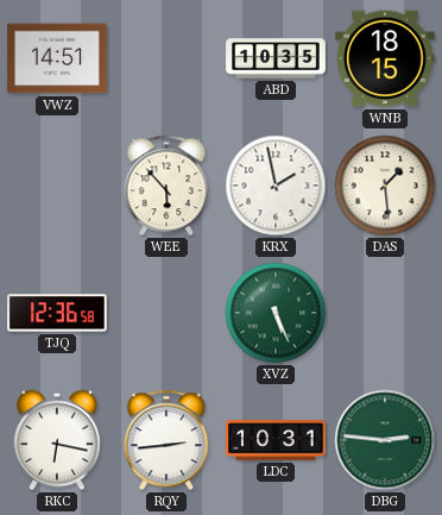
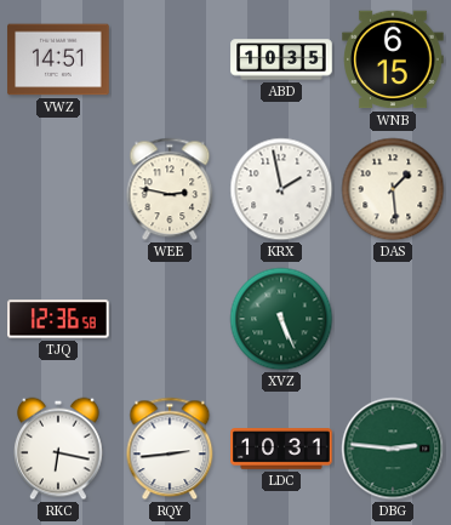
WNB: 18:15 -> 6:15 (393, 59)
WEE: 5:53 -> 2:47 (170, 189)
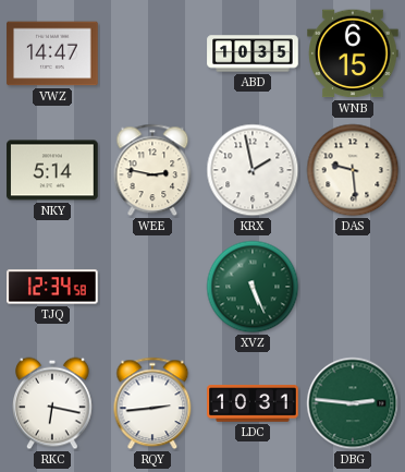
VWZ: 14:51 -> 14:47 (52, 53)
NKY: none -> 5:14 (52, 170)
DAS: 1:29 -> 9:29 (353, 170)
TJQ: 12:36 -> 12:34 (52, 287)
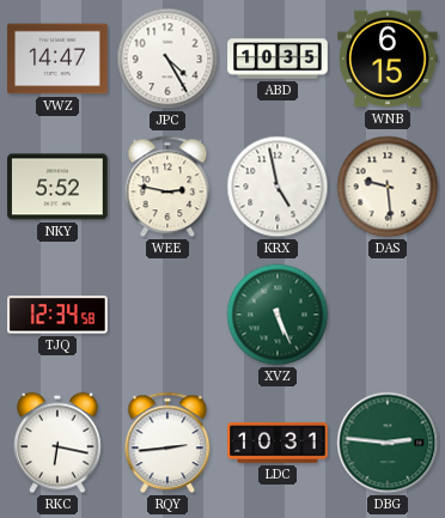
JPC: none -> 4:25 (167, 59)
NKY: 5:14 -> 5:52 (57, 187)
KRX: 1:58 -> 4:58 (278, 187)
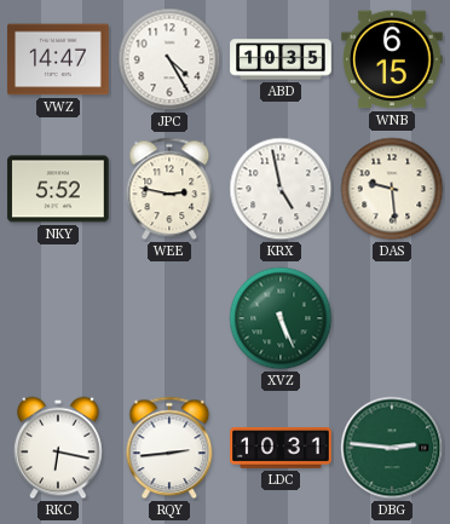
TJQ: 12:34 -> none (57, 315)
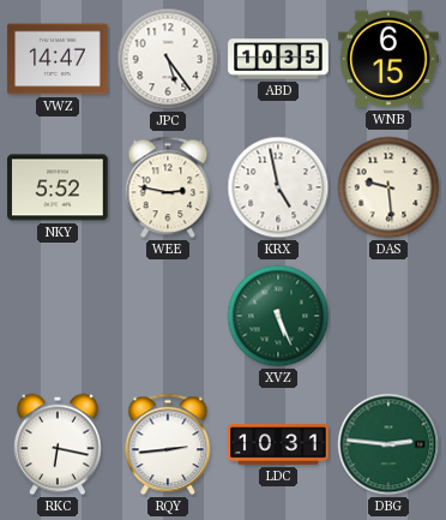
JPC: 4:25 -> 5:24 (168, 59)
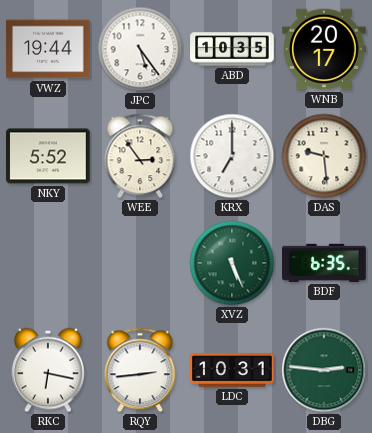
VWZ: 14:47 -> 19:44 (48, 49)
WNB: 6:15 -> 20:17 (324, 49)
WEE: 2:47 -> 2:54 (140, 156)
KRX: 4:58 -> 7:00 (232, 156)
BDF: none -> 6:35 (324, 263)
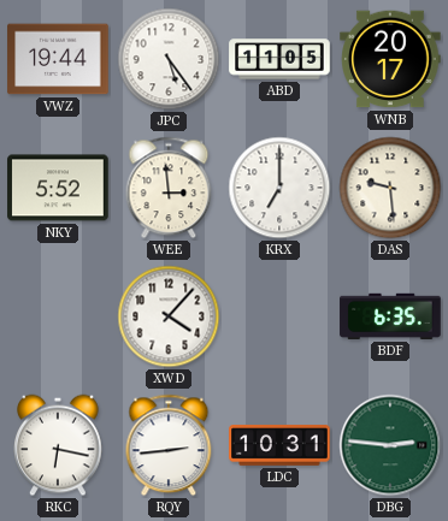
ABD: 10:35 -> 11:05 (279, 59)
WEE: 2:54 -> 2:59 (169, 188)
XWD: none -> 4:07 (169, 316)
XVZ: 5:26 -> none (232, 263)
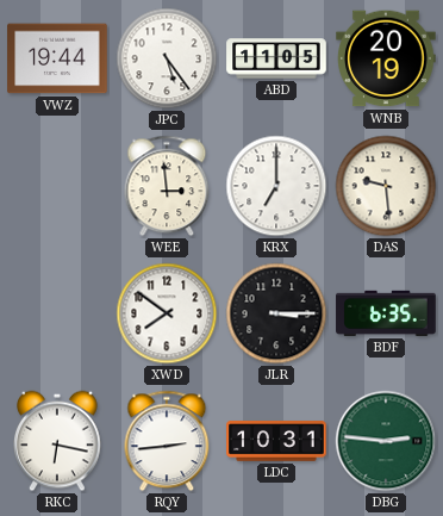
WNB: 20:17 -> 20:19 (386, 58)
NKY: 5:52 -> none (58, 188)
XWD: 4:07 -> 7:51 (167, 313)
JLR: none -> 3:15 (276, 313)
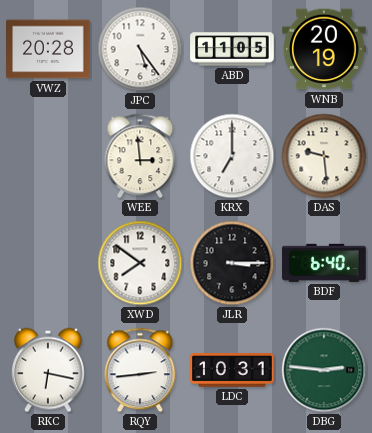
VWZ: 19:44 -> 20:28 (48, 49)
BDF: 6:35 -> 6:40 (324, 263)
